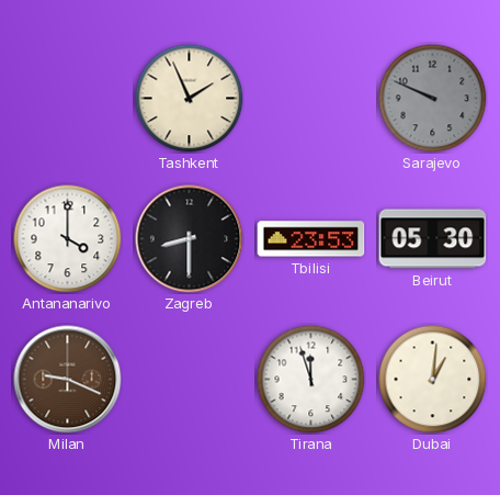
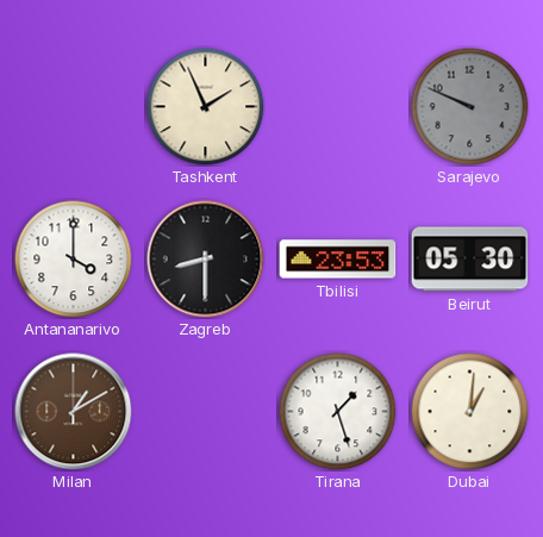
Milan: 9:19 -> 1:10 (74, 412)
Tirana: 11:57 -> 1:27 (338, 412)
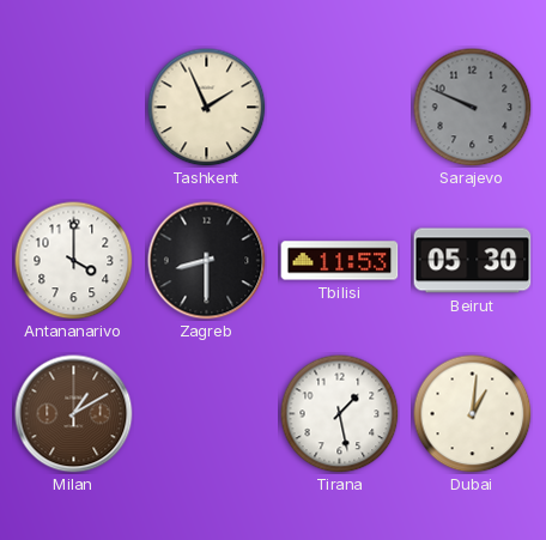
Tbilisi: 23:53 -> 11:53 (340, 261)
Tirana: 1:27 -> 1:28 (340, 414)
